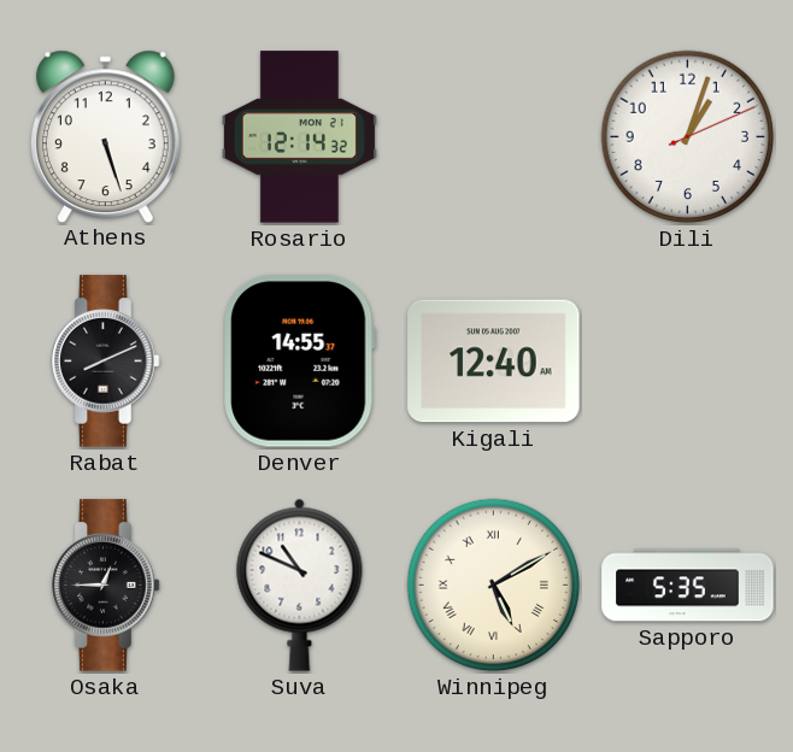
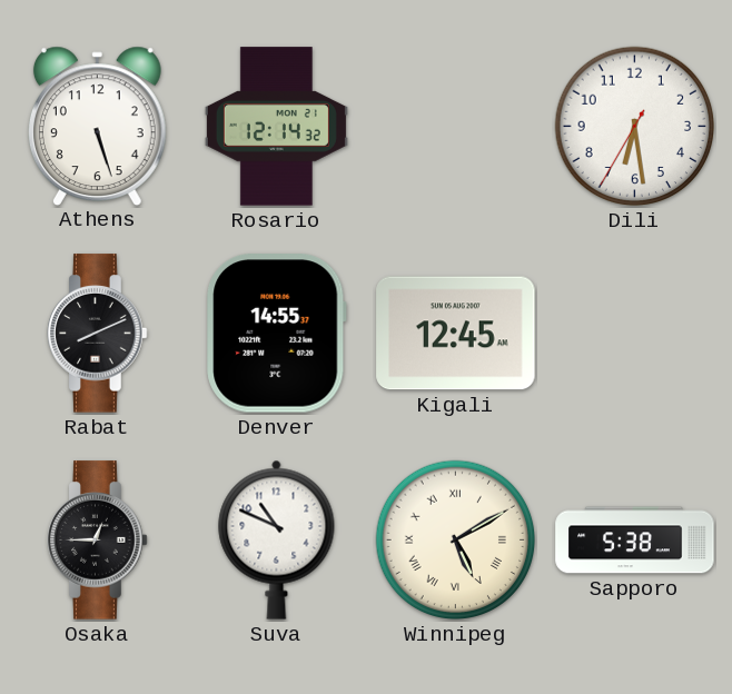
Dili: 1:03 -> 6:28 (635, 127)
Kigali: 12:40 -> 12:45 (456, 334)
Sapporo: 5:35 -> 5:38 (635, 541)
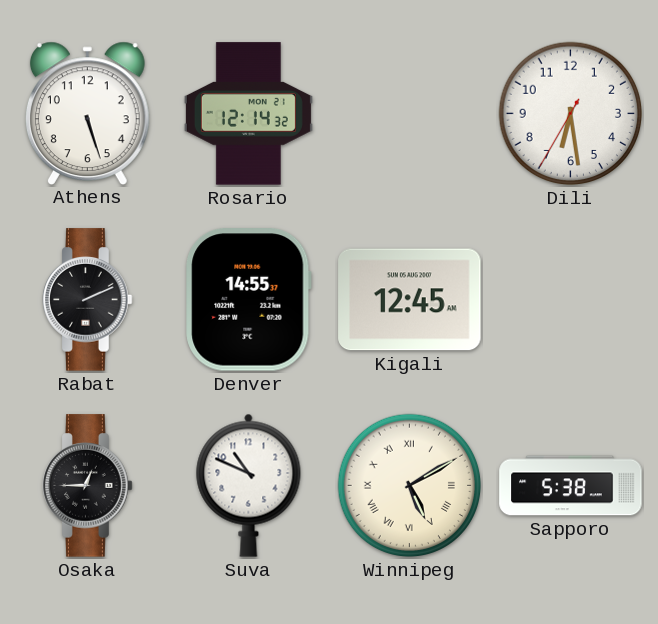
Rabat: 8:11 -> 2:11 (88, 300)
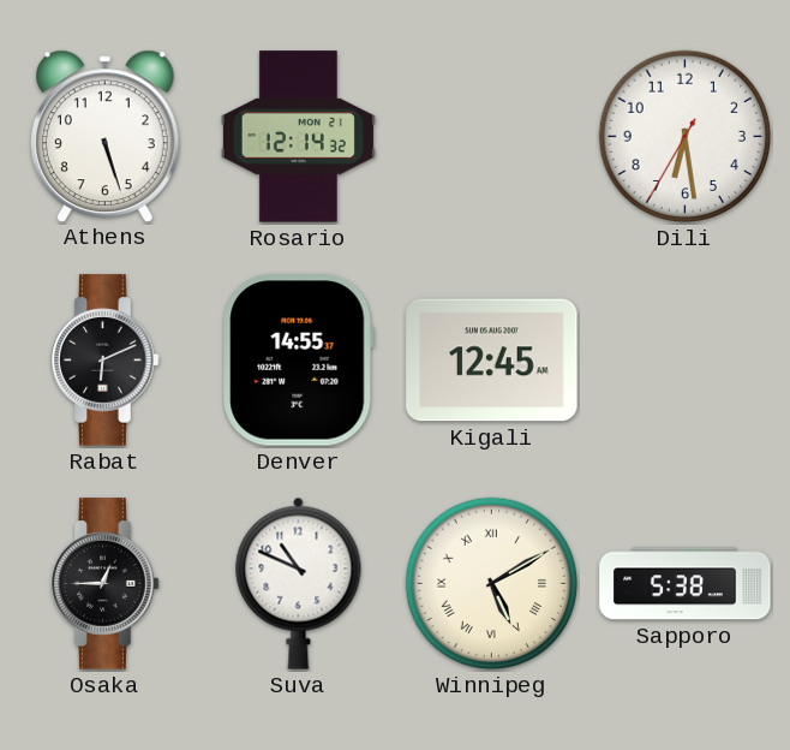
Rabat: 2:11 -> 6:11 (106, 361)
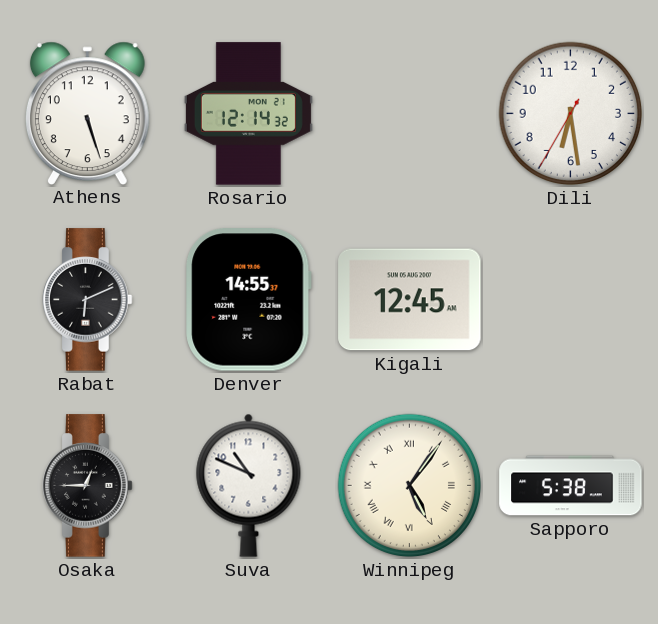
Winnipeg: 5:10 -> 5:06 (410, 486)
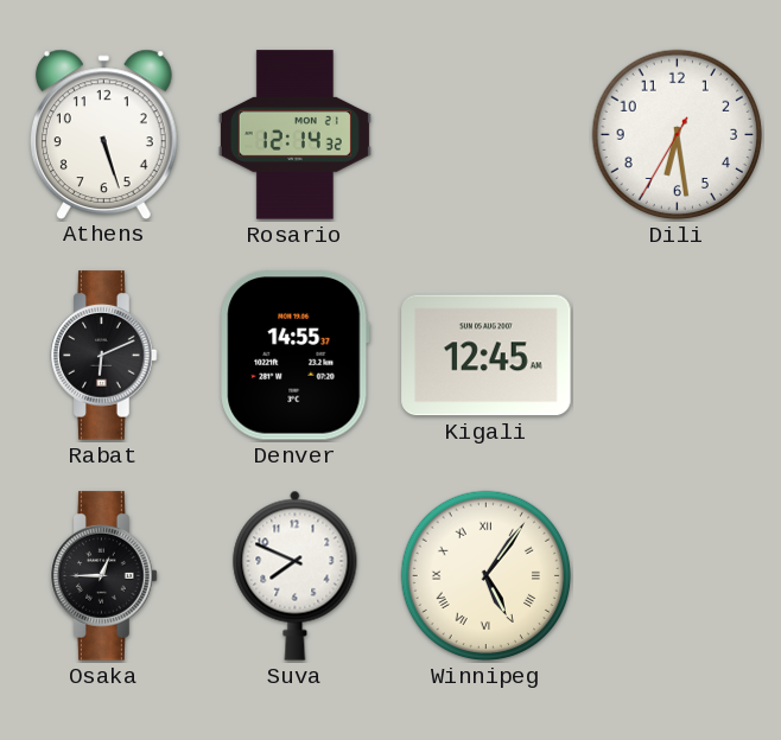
Suva: 10:49 -> 7:49 (296, 575)
Sapporo: 5:38 -> none (571, 486)
